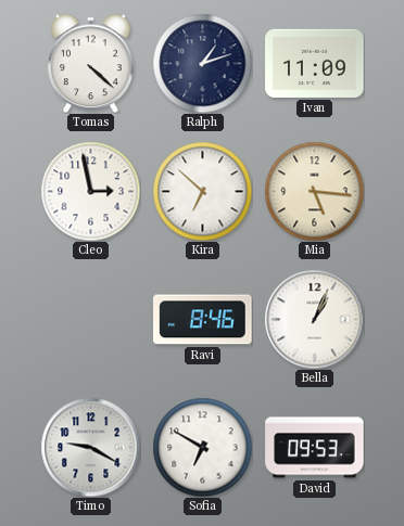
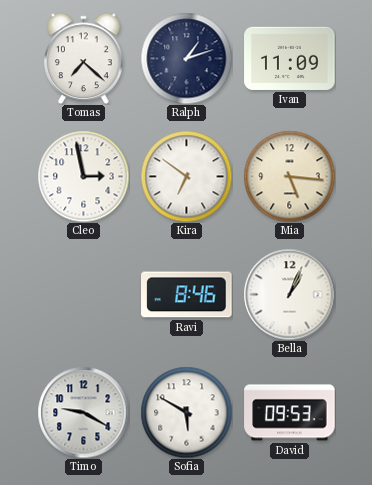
Tomas: 4:22 -> 7:22 (84, 58)
Kira: 6:52 -> 6:51 (186, 176)
Sofia: 6:50 -> 5:50 (186, 412)
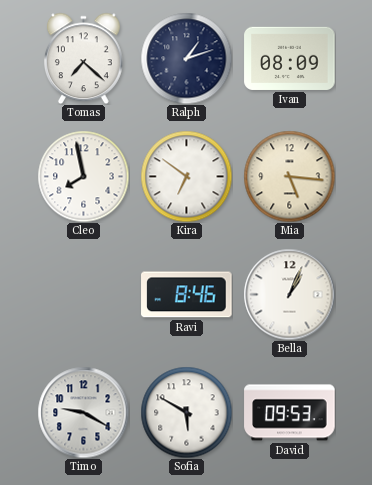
Ivan: 11:09 -> 08:09 (290, 58)
Cleo: 2:58 -> 7:58 (83, 176)
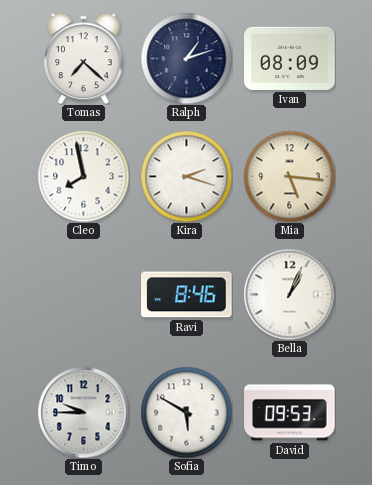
Kira: 6:51 -> 2:18 (186, 176)
Timo: 9:20 -> 9:45 (83, 412)
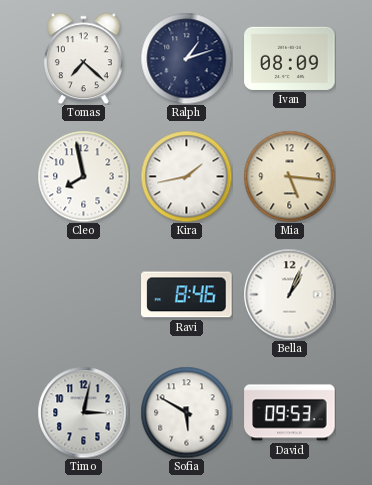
Kira: 2:18 -> 1:43 (186, 176)
Timo: 9:45 -> 3:02 (83, 412)
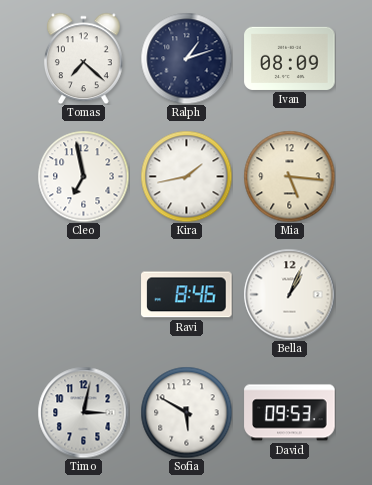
Cleo: 7:58 -> 6:58 (83, 176)
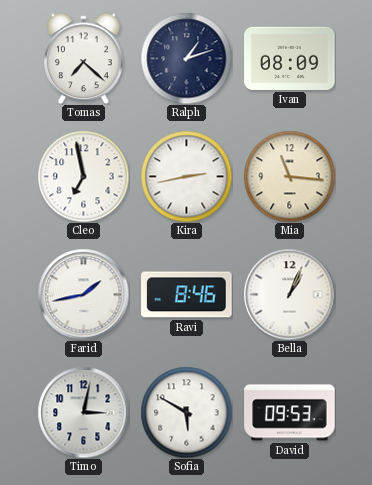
Kira: 1:43 -> 2:43 (186, 176)
Mia: 5:16 -> 11:16 (289, 176)
Farid: none -> 1:43 (83, 294)
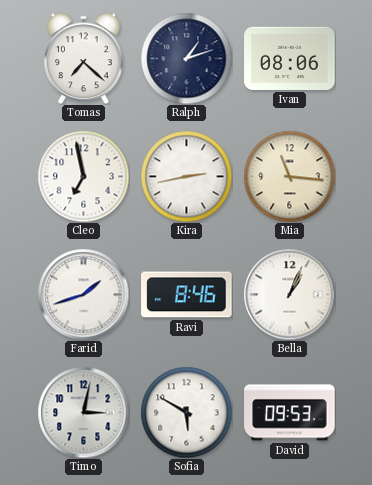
Ivan: 08:09 -> 08:06 (290, 58)
Farid: 1:43 -> 1:42 (83, 294)
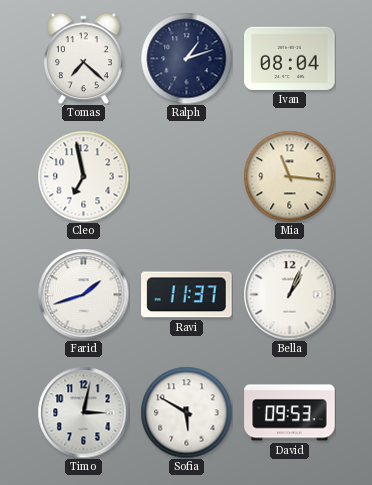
Ivan: 08:06 -> 08:04 (290, 58)
Kira: 2:43 -> none (186, 176)
Ravi: 8:46 -> 11:37 (187, 295)
